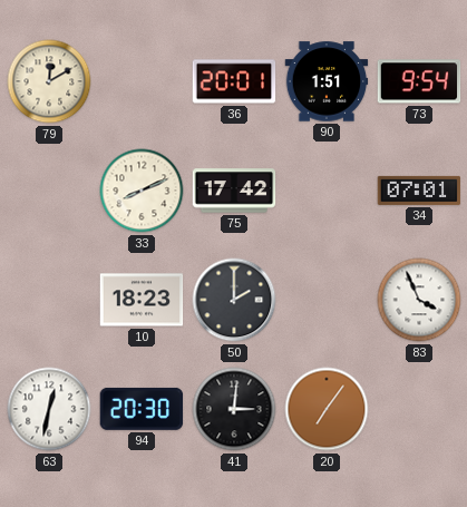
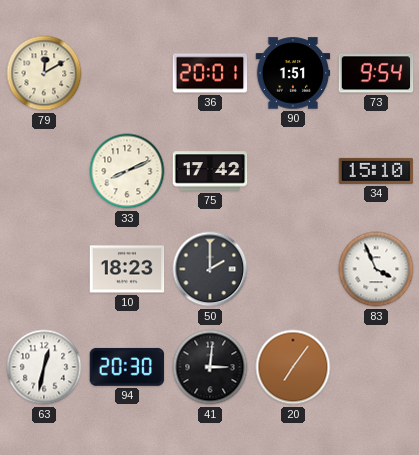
34: 07:01 -> 15:10 (376, 171)
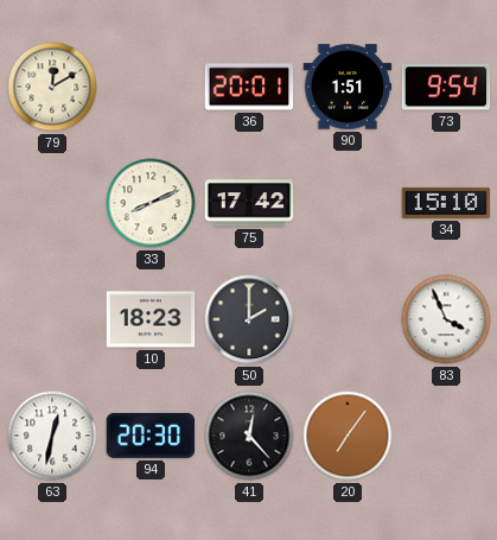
41: 3:01 -> 12:23 (249, 436)
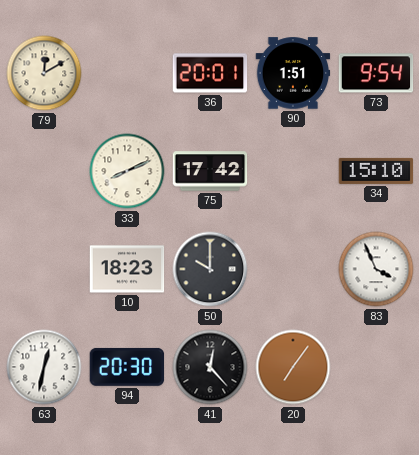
50: 2:00 -> 10:00 (210, 269)
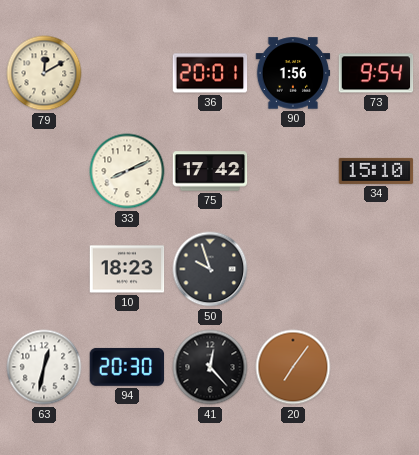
90: 1:51 -> 1:56 (293, 73)
50: 10:00 -> 9:57 (210, 269)
83: 3:56 -> none (376, 269)
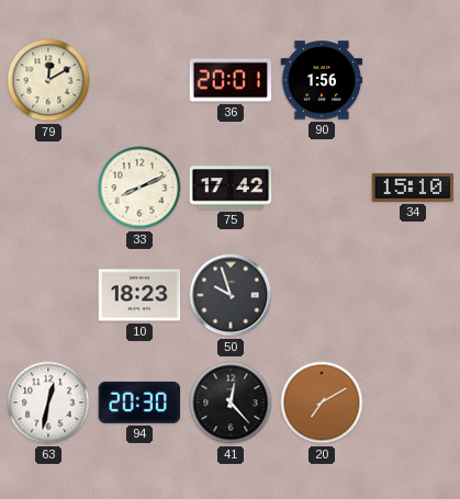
73: 9:54 -> none (376, 73)
20: 7:06 -> 7:10 (322, 402)
